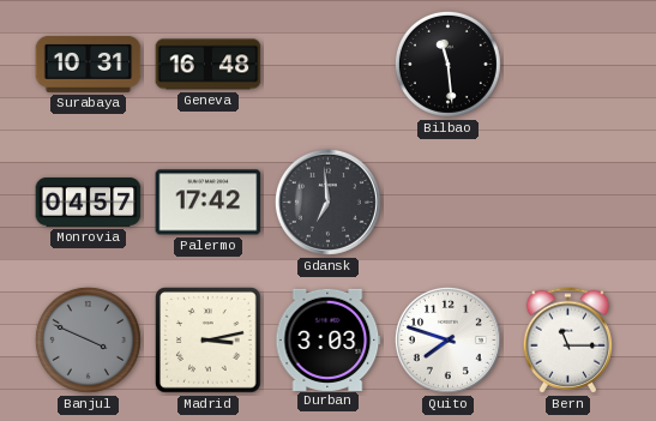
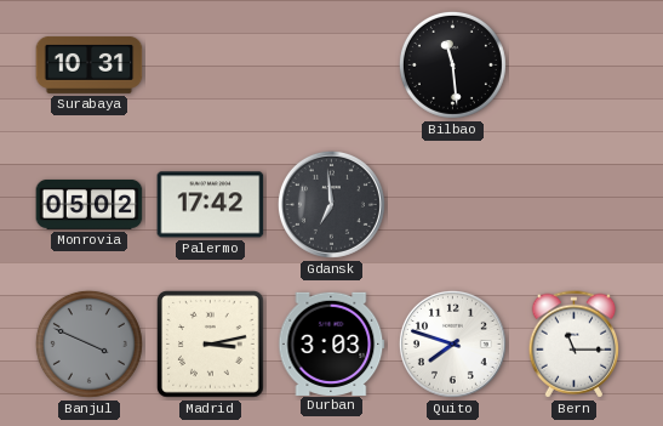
Geneva: 16:48 -> none (209, 65)
Monrovia: 04:57 -> 05:02 (90, 204)
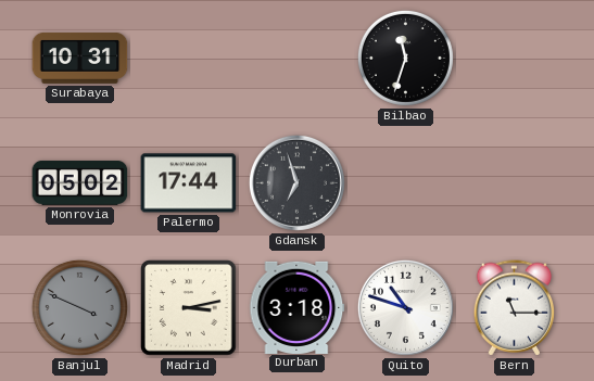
Bilbao: 11:29 -> 11:33 (405, 58)
Palermo: 17:42 -> 17:44 (189, 183)
Gdansk: 6:59 -> 6:57 (296, 182)
Durban: 3:03 -> 3:18 (298, 307)
Quito: 7:48 -> 10:48 (405, 307)
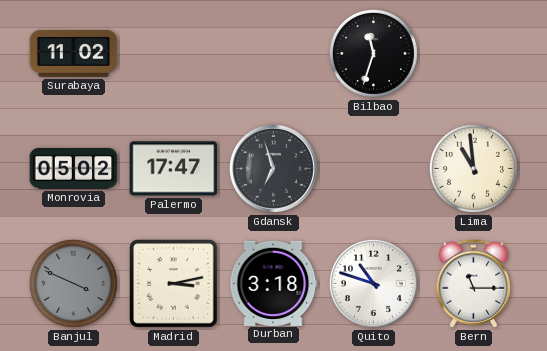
Surabaya: 10:31 -> 11:02 (74, 53)
Palermo: 17:44 -> 17:47 (174, 169)
Lima: none -> 10:59 (473, 168)
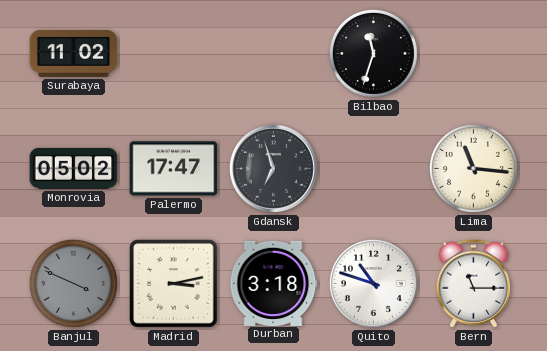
Lima: 10:59 -> 11:16 (473, 168)
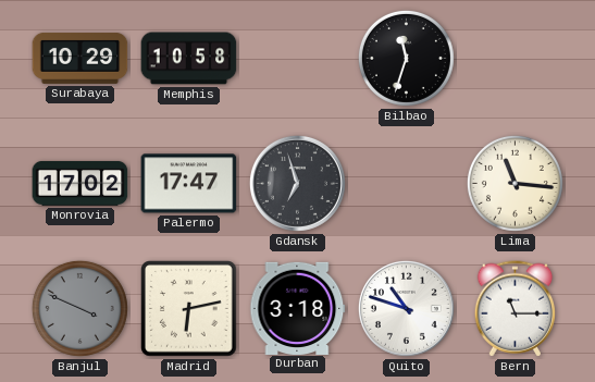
Surabaya: 11:02 -> 10:29 (80, 58)
Memphis: none -> 10:58 (189, 59)
Monrovia: 05:02 -> 17:02 (80, 183)
Madrid: 3:13 -> 6:13 (189, 309)
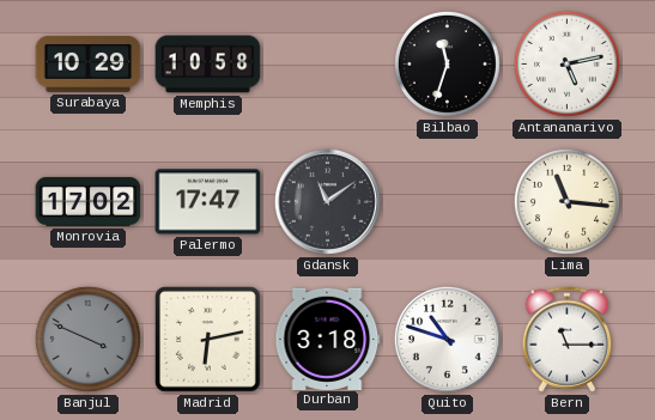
Antananarivo: none -> 5:13 (566, 63)
Gdansk: 6:57 -> 11:09 (327, 201)
